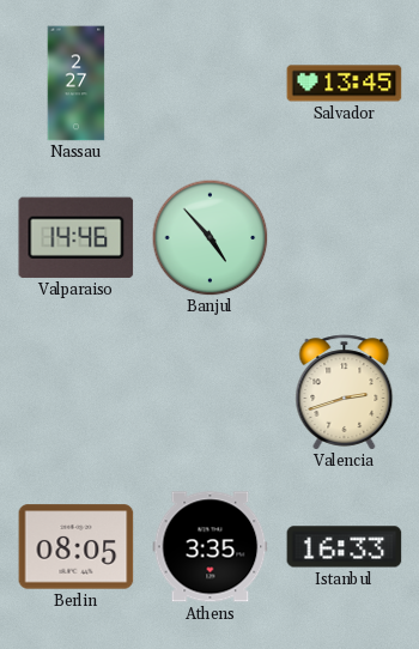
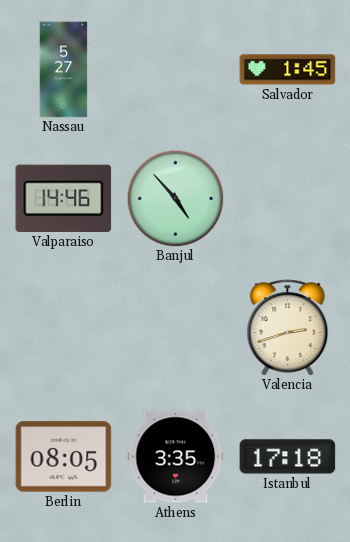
Nassau: 2:27 -> 5:27 (64, 70)
Salvador: 13:45 -> 1:45 (288, 70)
Istanbul: 16:33 -> 17:18 (288, 457)
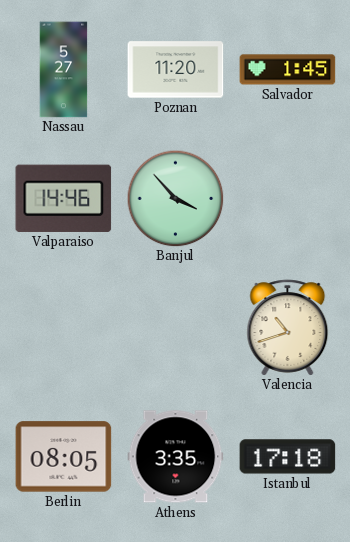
Poznan: none -> 11:20 (176, 70)
Banjul: 4:53 -> 3:53 (175, 198)
Valencia: 2:42 -> 10:42 (288, 328)
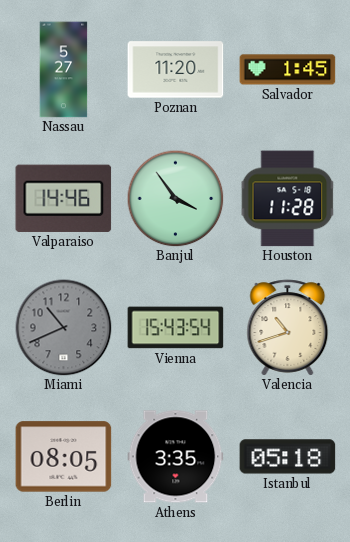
Banjul: 3:53 -> 3:54 (175, 198)
Houston: none -> 11:28 (288, 199)
Miami: none -> 10:41 (64, 328)
Vienna: none -> 15:43 (176, 328)
Istanbul: 17:18 -> 05:18 (288, 457)
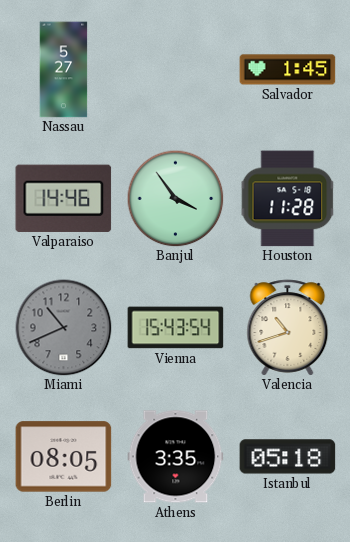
Poznan: 11:20 -> none (176, 70)
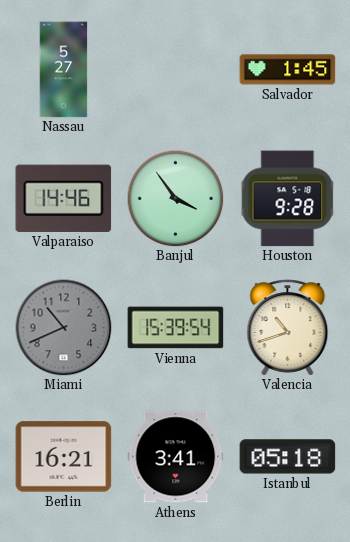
Houston: 11:28 -> 9:28 (288, 199)
Vienna: 15:43 -> 15:39 (176, 328)
Berlin: 08:05 -> 16:21 (64, 457)
Athens: 3:35 -> 3:41 (176, 457)
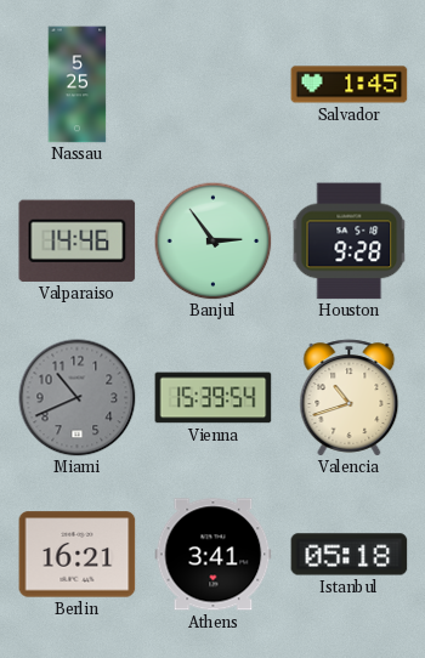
Nassau: 5:27 -> 5:25 (78, 85)
Banjul: 3:54 -> 2:54 (212, 240)
